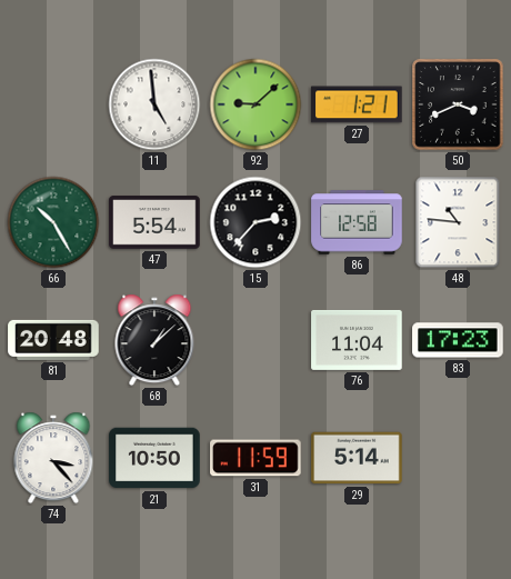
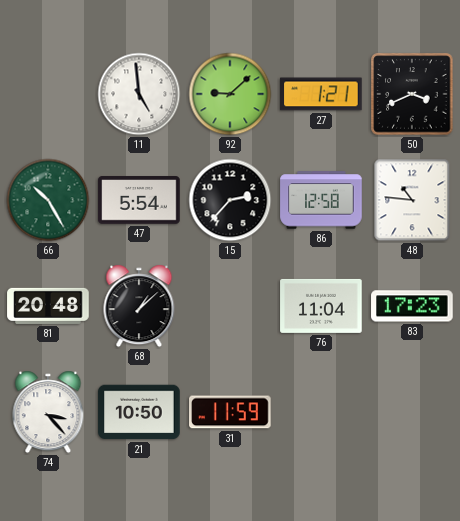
29: 5:14 -> none (357, 458)
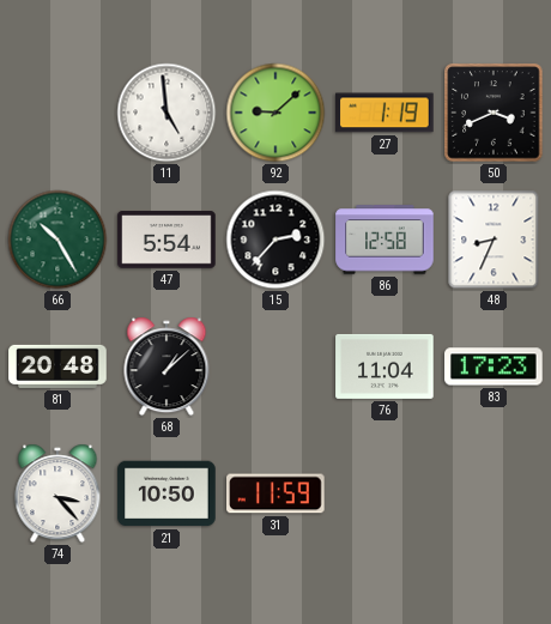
27: 1:21 -> 1:19 (385, 113)
48: 10:46 -> 8:34 (494, 240)
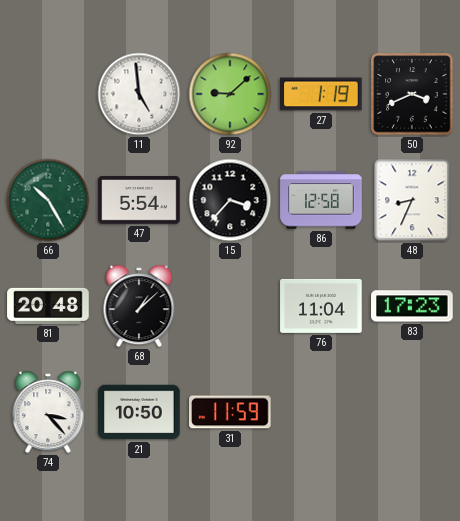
15: 2:37 -> 3:37 (230, 200)
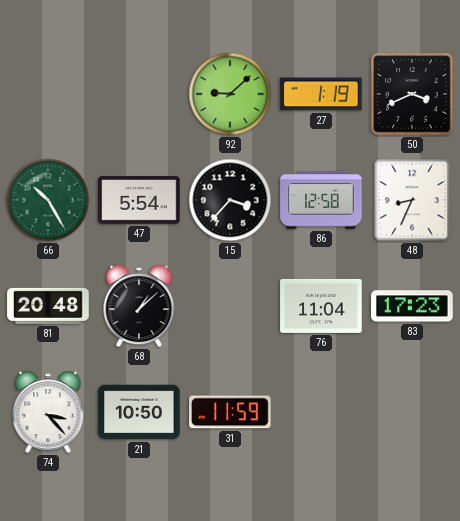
11: 4:59 -> none (139, 94)
